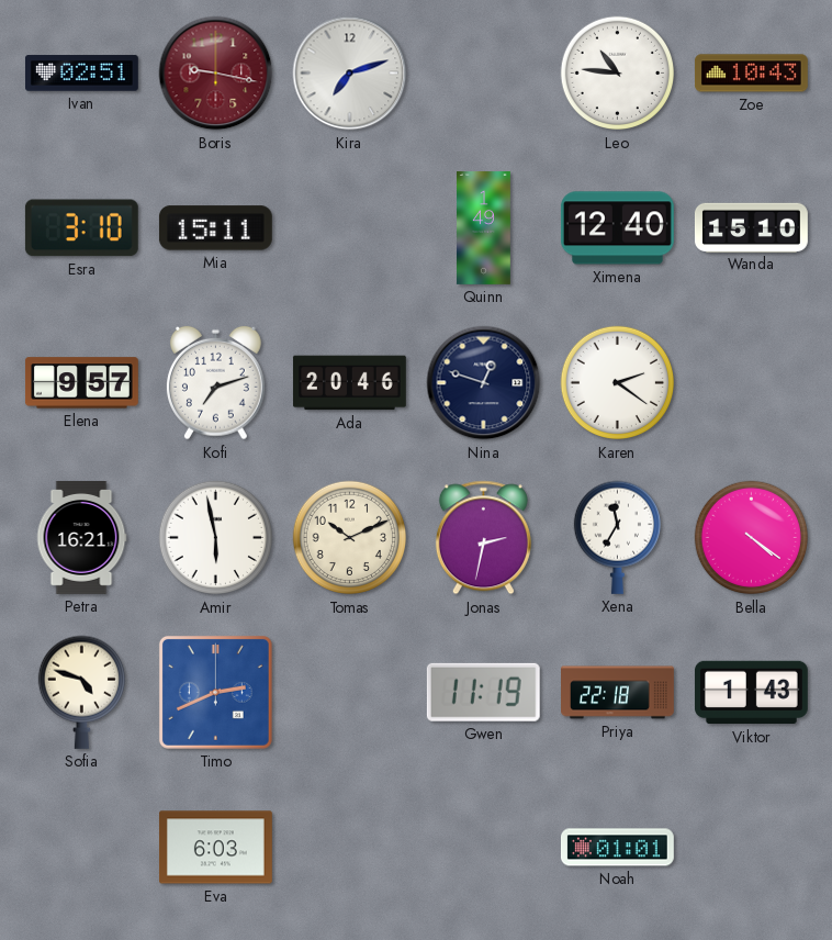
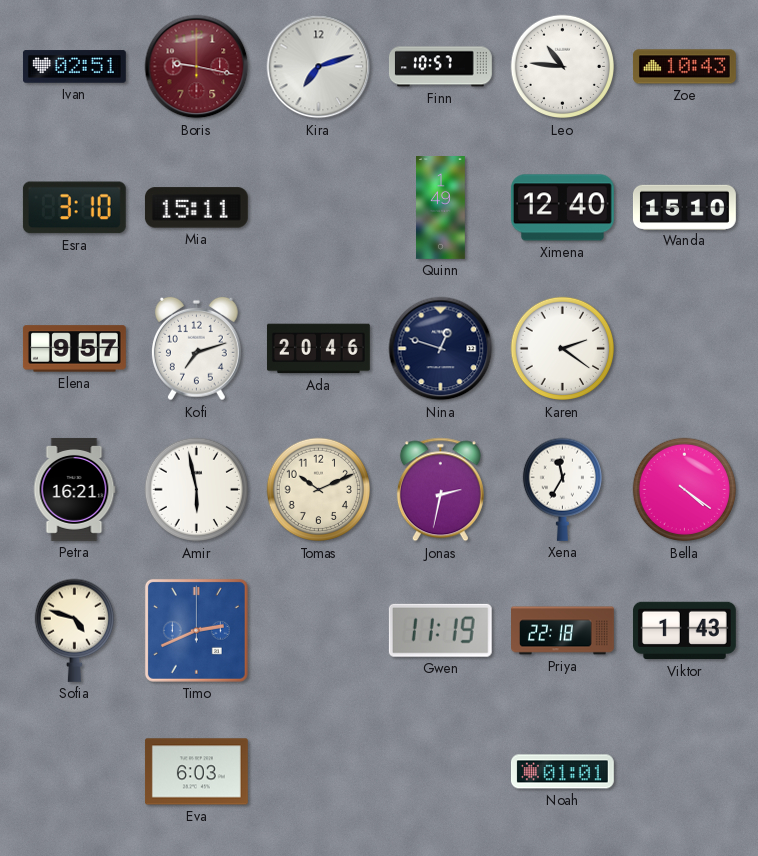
Finn: none -> 10:57 (440, 67)
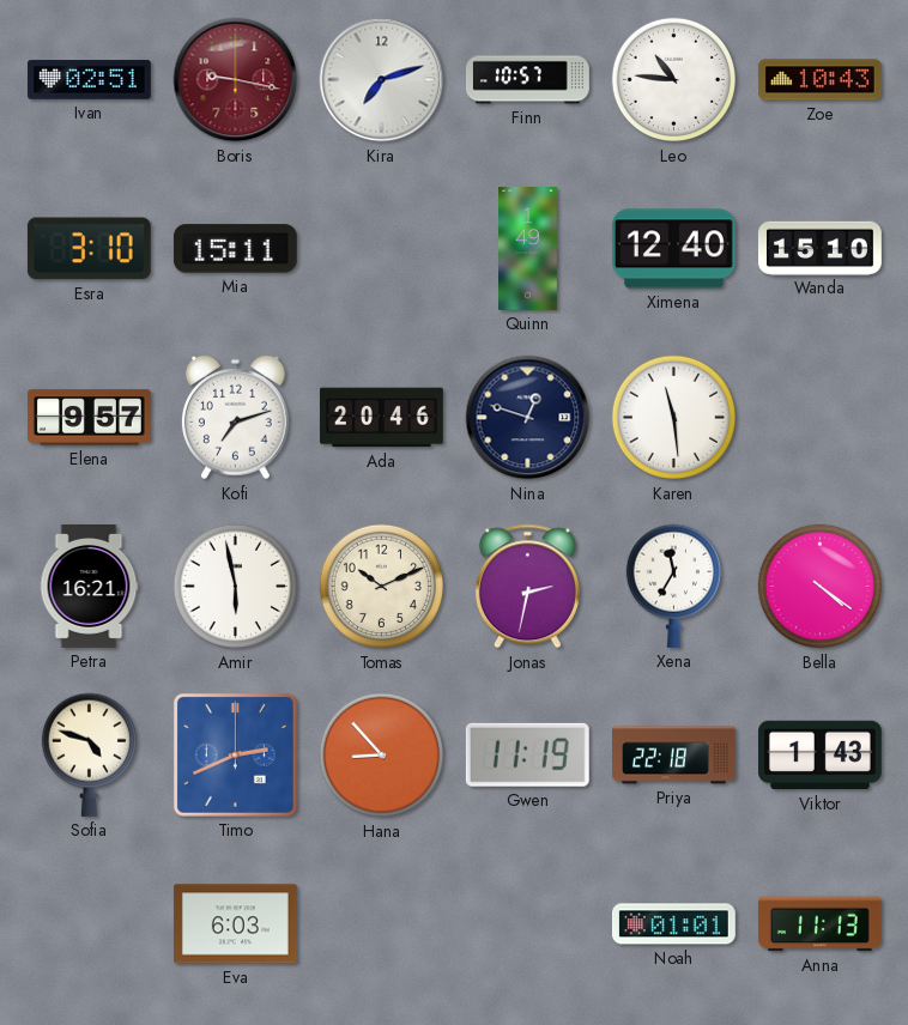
Karen: 2:21 -> 11:29 (674, 418)
Hana: none -> 8:53 (382, 756)
Anna: none -> 11:13 (819, 924)
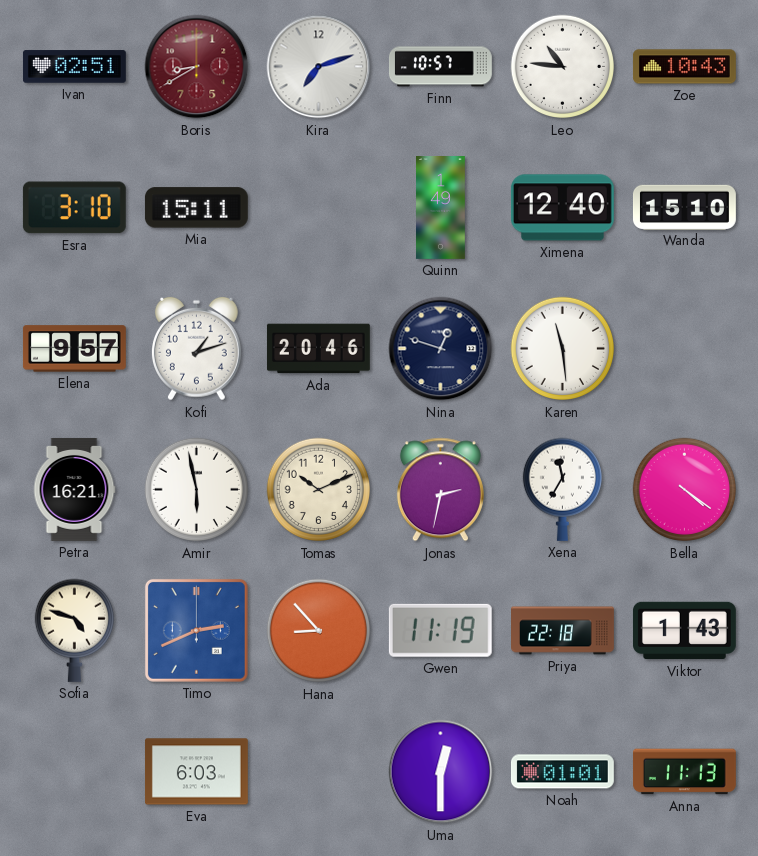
Boris: 9:17 -> 8:40 (197, 67)
Kofi: 7:12 -> 1:12 (196, 349)
Uma: none -> 12:30 (441, 772)
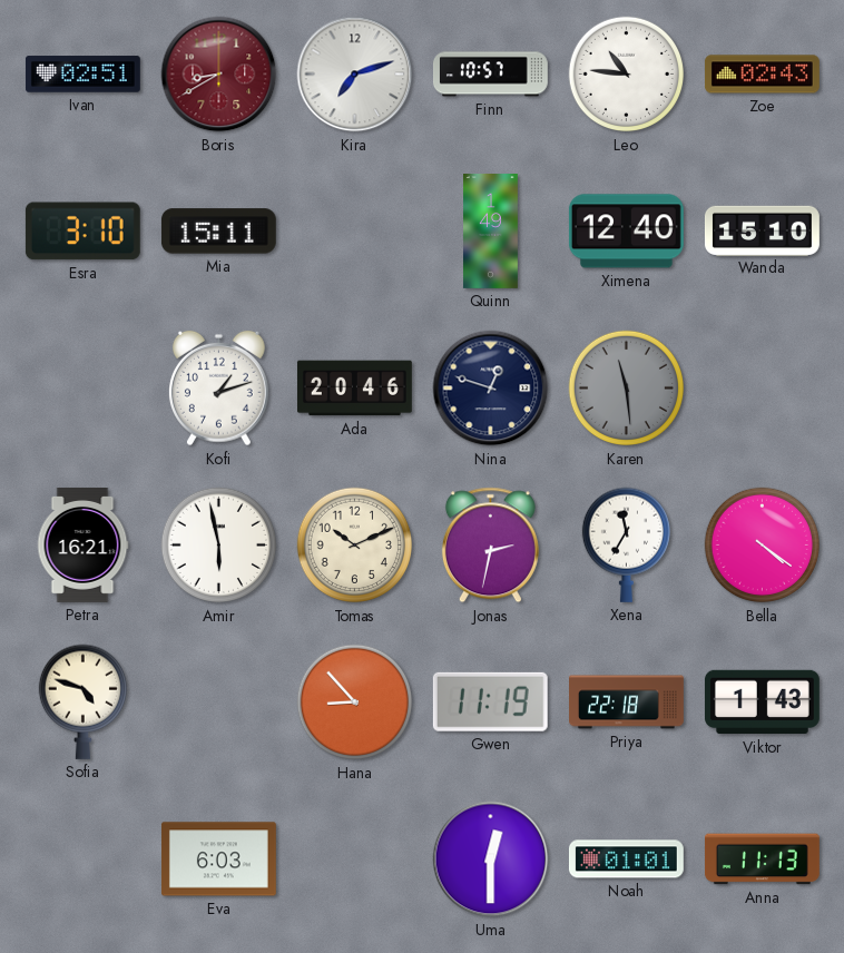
Zoe: 10:43 -> 02:43 (762, 75)
Elena: 9:57 -> none (74, 349)
Karen dial: white -> grey (627, 389)
Timo: 2:41 -> none (196, 630)
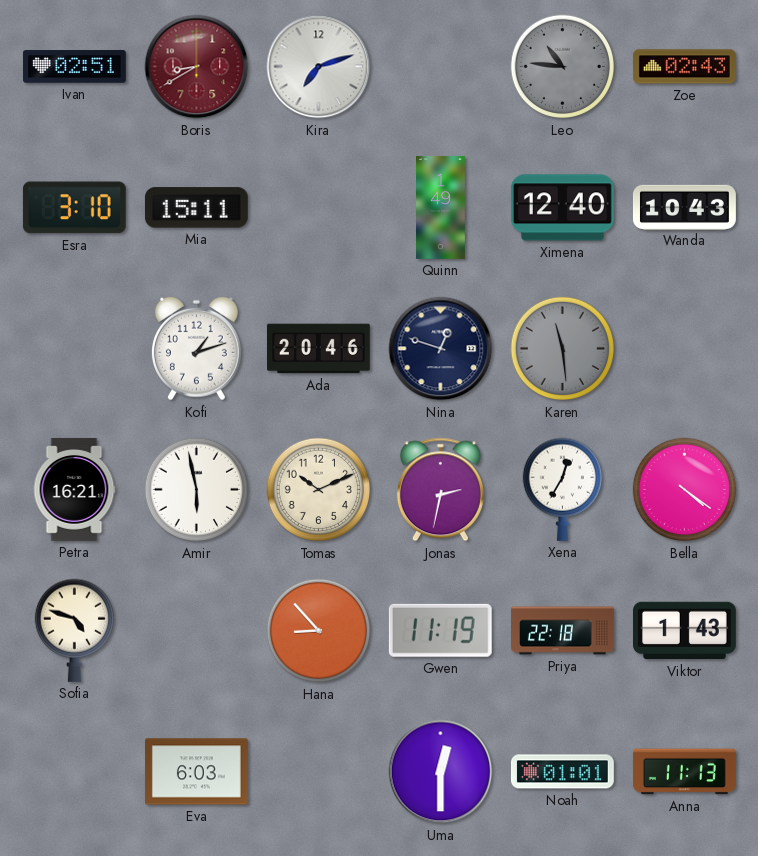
Finn: 10:57 -> none (490, 75)
Leo dial: white -> grey (563, 67)
Wanda: 15:10 -> 10:43 (684, 207)
Xena: 11:35 -> 12:35 (562, 489)
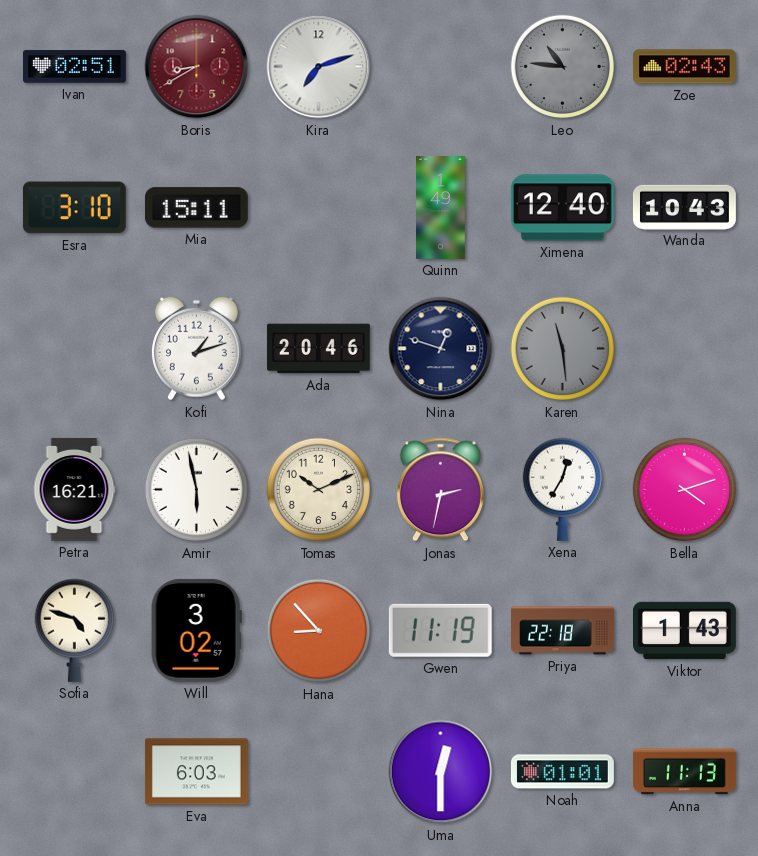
Bella: 4:21 -> 4:12 (685, 490)
Will: none -> 3:02 (196, 630)
